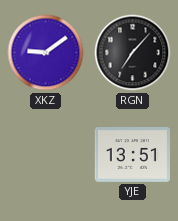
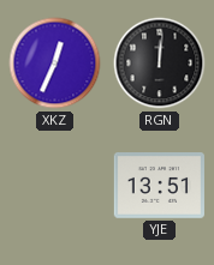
XKZ: 9:09 -> 12:34 (55, 64)
RGN: 7:07 -> 12:01 (160, 64)
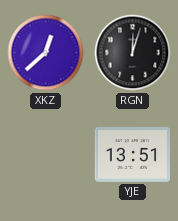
XKZ: 12:34 -> 12:38 (46, 53)
RGN: 12:01 -> 12:03 (133, 53)
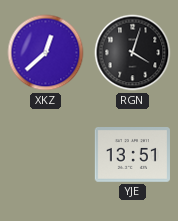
RGN: 12:03 -> 4:03 (133, 53)
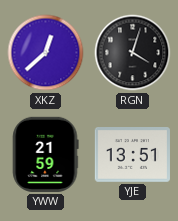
YWW: none -> 21:59 (46, 154)
